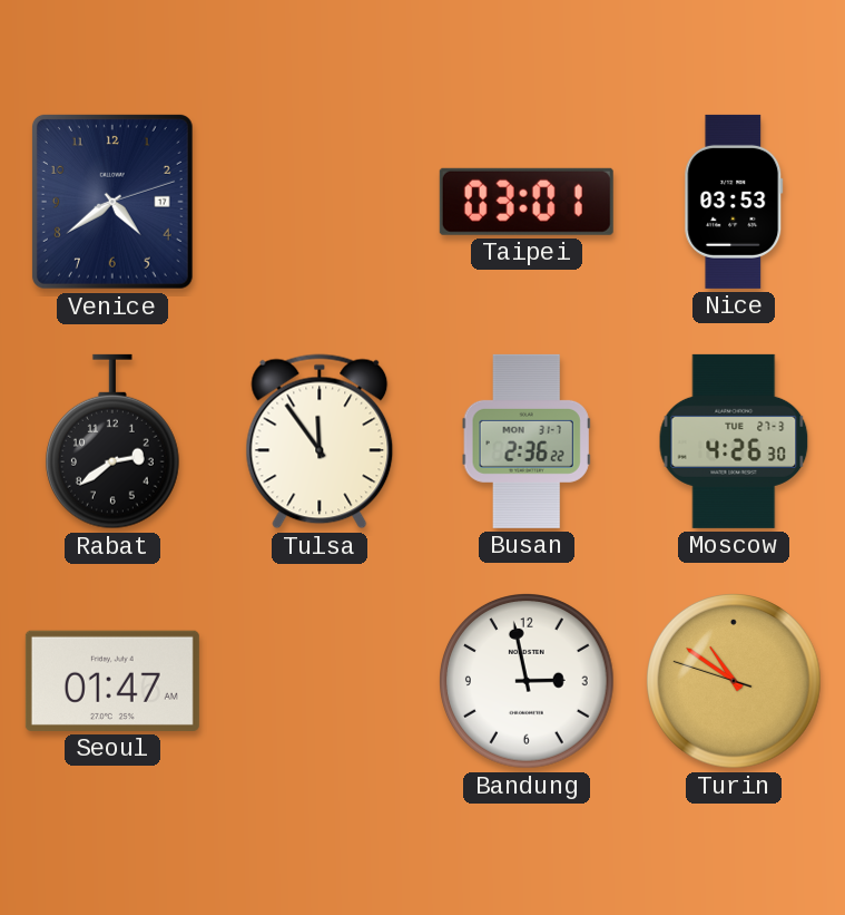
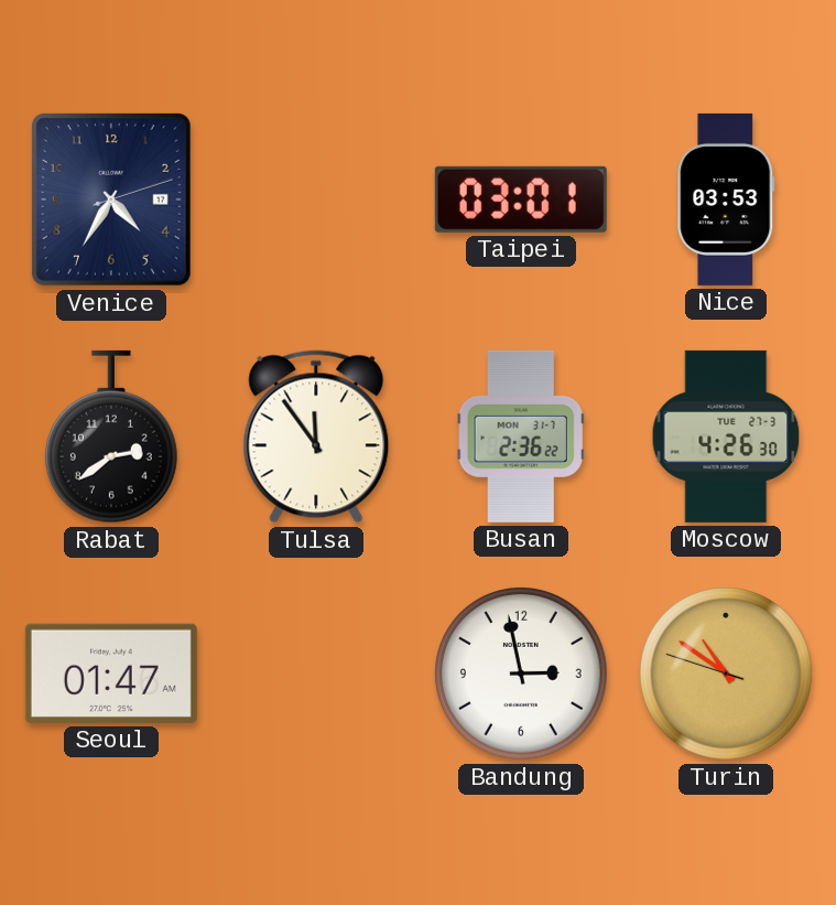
Venice: 4:39 -> 4:35 (111, 200)
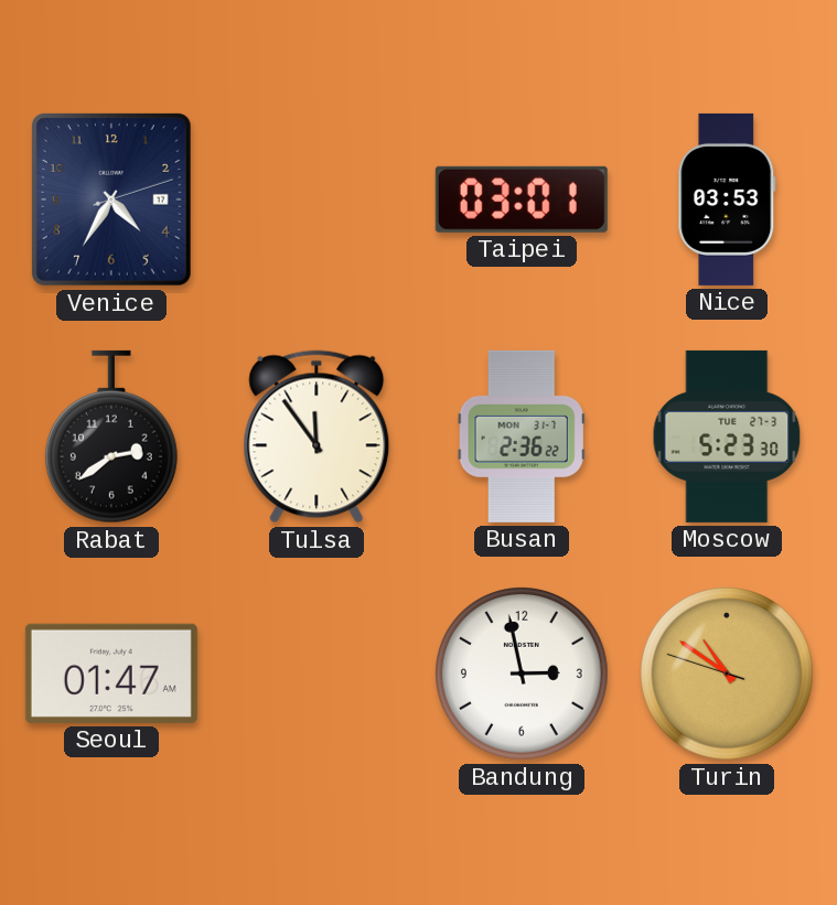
Moscow: 4:26 -> 5:23 (727, 437)
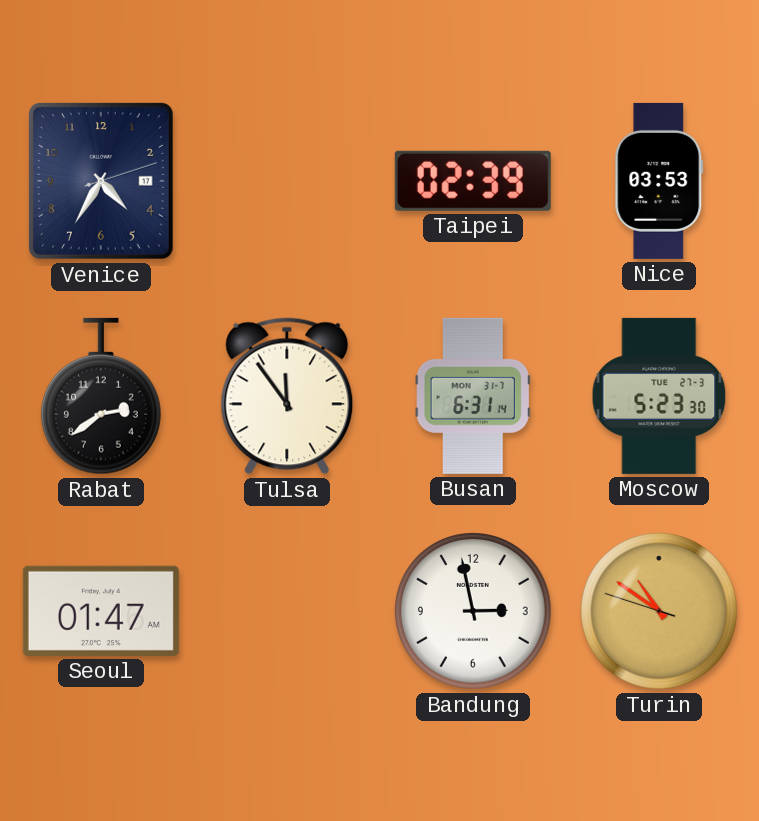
Taipei: 03:01 -> 02:39 (473, 181)
Busan: 2:36 -> 6:31 (473, 396)
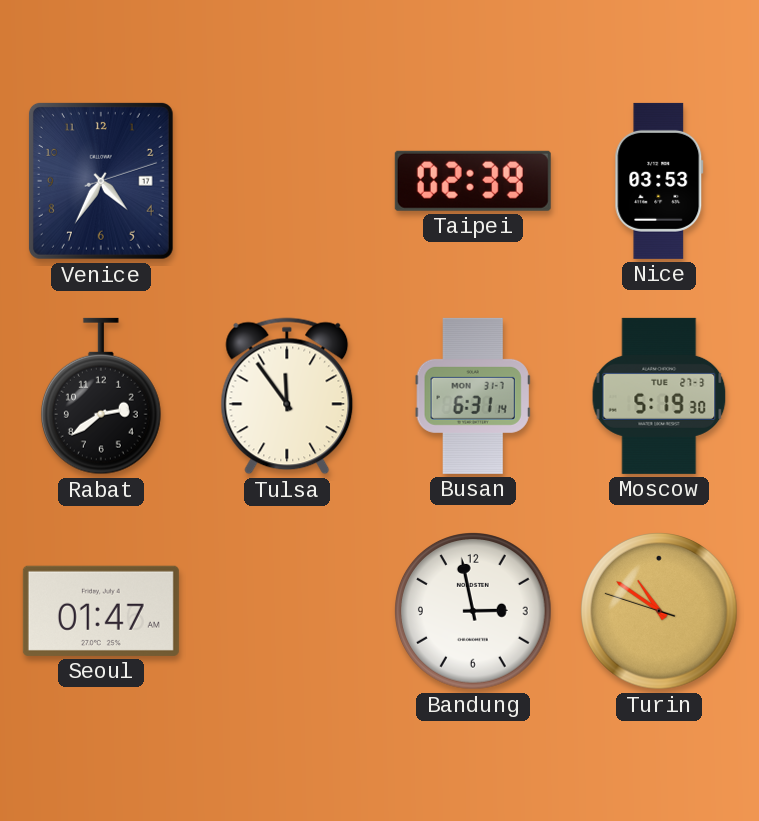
Moscow: 5:23 -> 5:19 (659, 396)
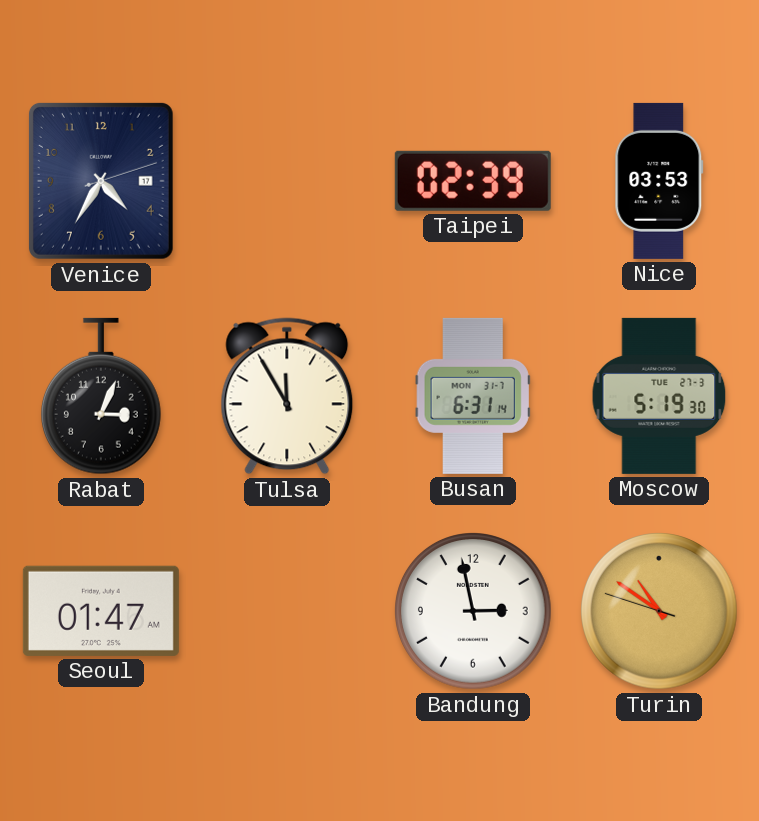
Rabat: 2:39 -> 3:04 (101, 396)
Tulsa: 11:54 -> 11:55 (287, 396)
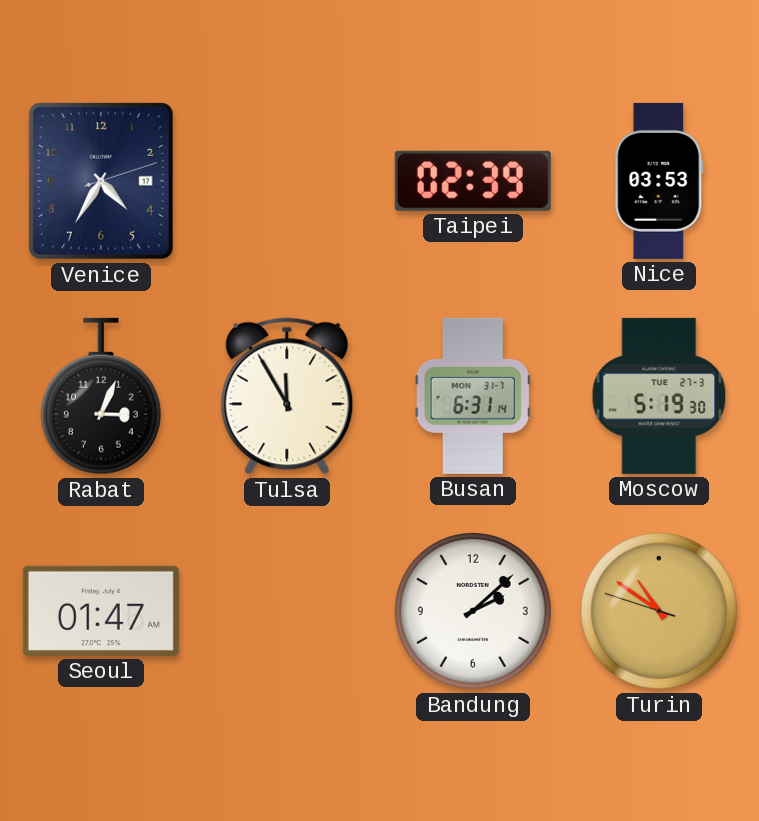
Bandung: 2:58 -> 2:08 (474, 612)
